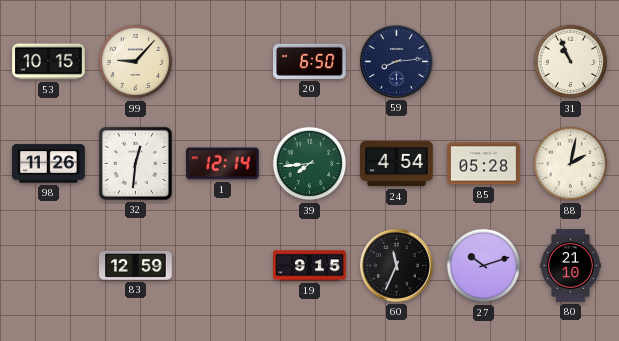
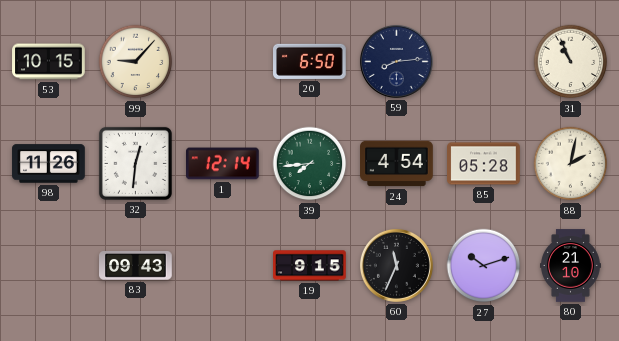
83: 12:59 -> 09:43 (136, 266)
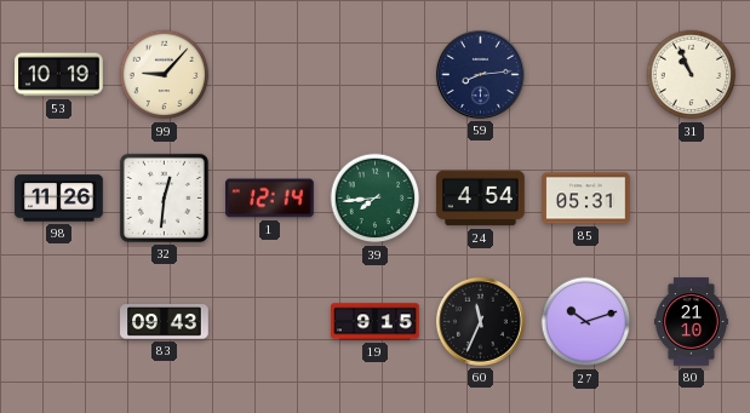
53: 10:15 -> 10:19 (59, 75)
20: 6:50 -> none (310, 61)
85: 05:28 -> 05:31 (586, 199)
88: 2:02 -> none (571, 164)
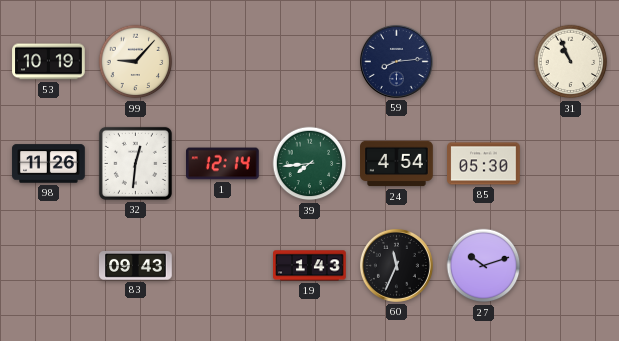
85: 05:31 -> 05:30 (484, 164)
19: 9:15 -> 1:43 (310, 266)
80: 21:10 -> none (691, 322)
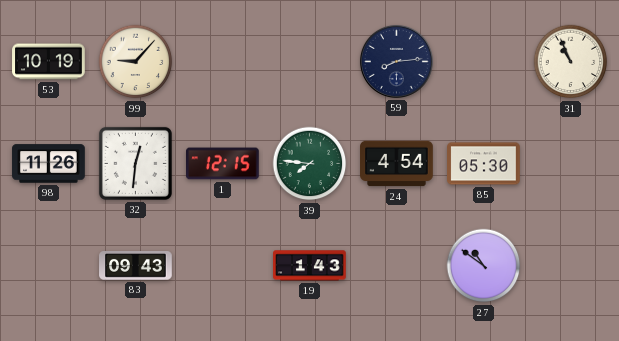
1: 12:14 -> 12:15 (223, 164)
39: 7:44 -> 7:46 (310, 164)
60: 11:34 -> none (396, 265)
27: 10:12 -> 10:51 (484, 266)
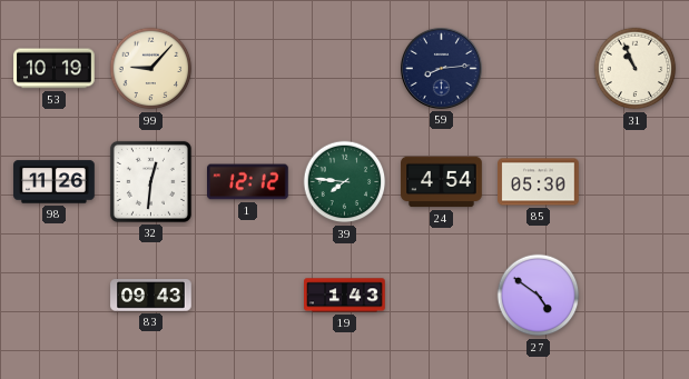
1: 12:15 -> 12:12 (248, 182)
27: 10:51 -> 4:51 (539, 296)
